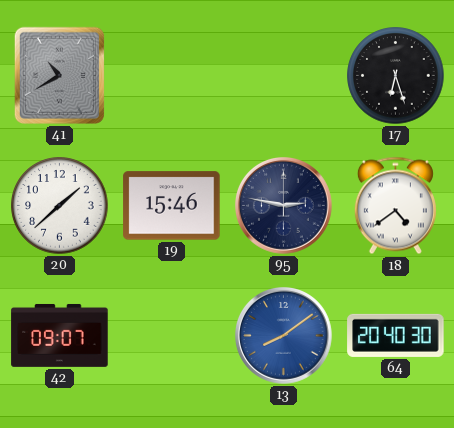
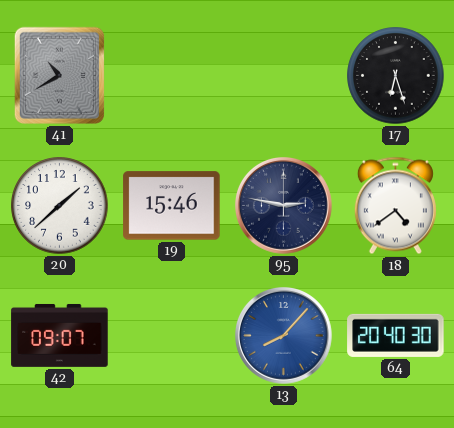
13: 8:09 -> 8:07 (284, 336)
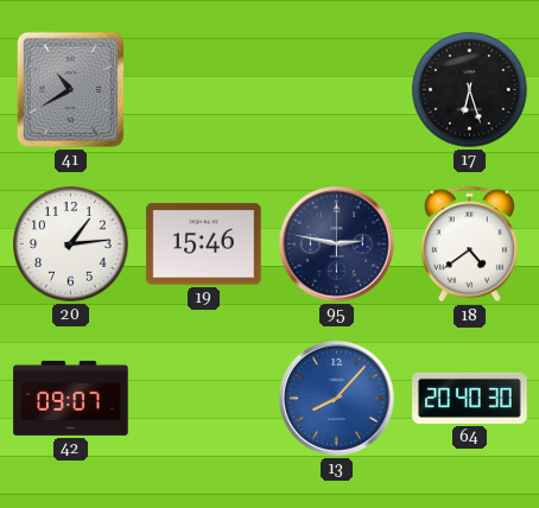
20: 1:38 -> 1:14 (71, 245)
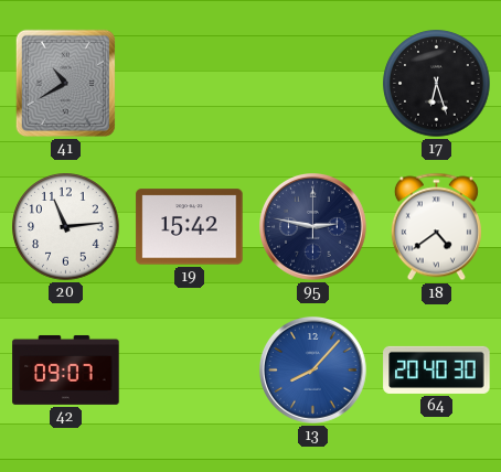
20: 1:14 -> 11:14 (66, 227)
19: 15:46 -> 15:42 (190, 227)
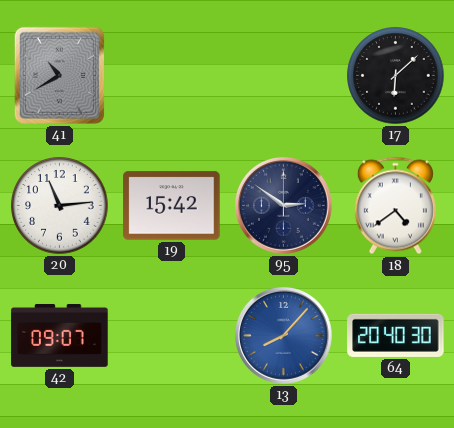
17: 6:27 -> 6:08 (396, 76)
95: 2:47 -> 2:51 (284, 206)
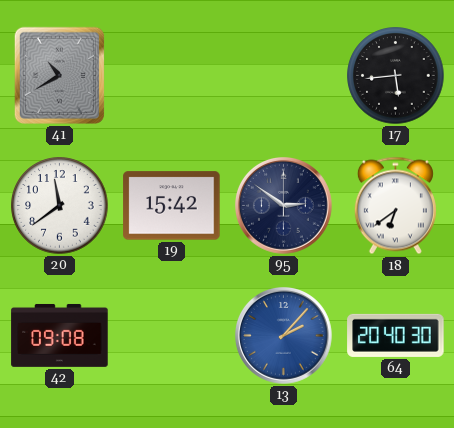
17: 6:08 -> 5:44 (396, 76)
20: 11:14 -> 11:39 (60, 206)
18: 4:39 -> 6:39 (395, 206)
42: 09:07 -> 09:08 (60, 335)
13: 8:07 -> 2:07 (284, 336)
